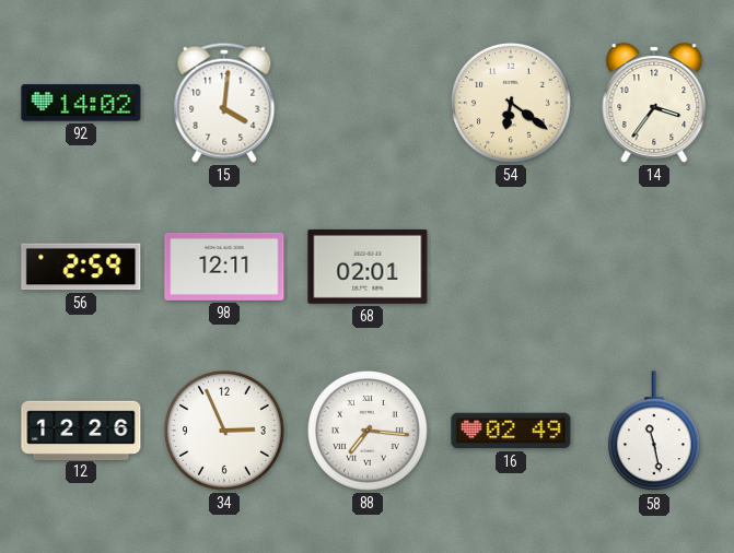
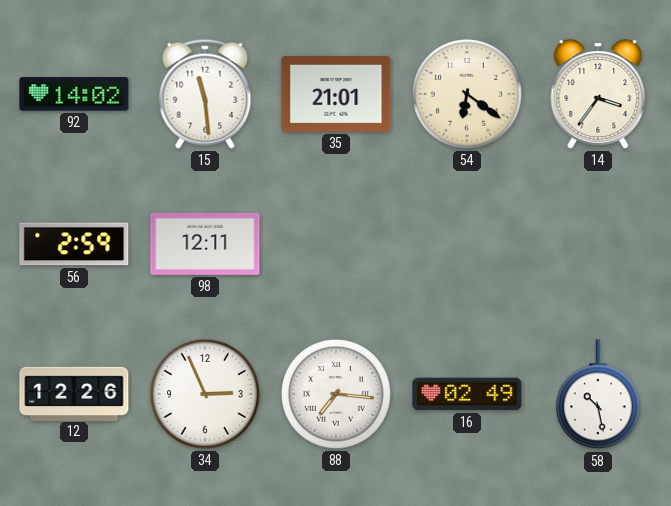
15: 4:01 -> 11:29 (205, 94)
35: none -> 21:01 (336, 94)
68: 02:01 -> none (368, 267)
58: 11:28 -> 10:28 (598, 395)
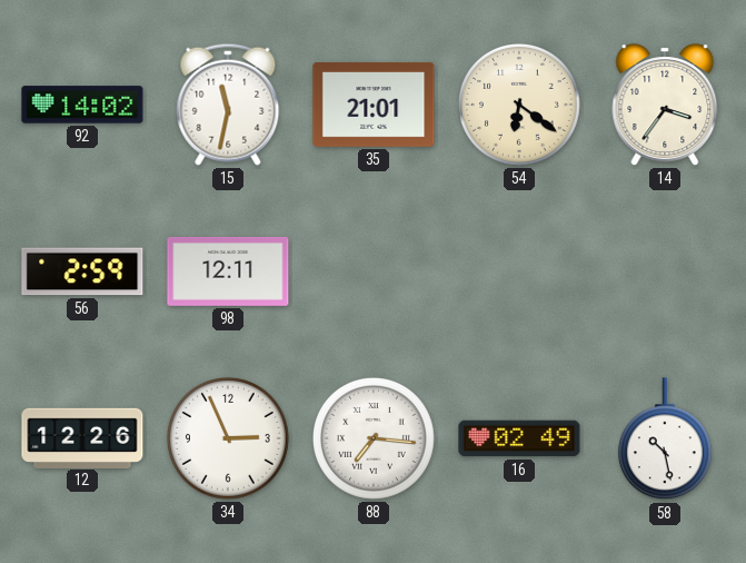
15: 11:29 -> 11:32 (228, 105)
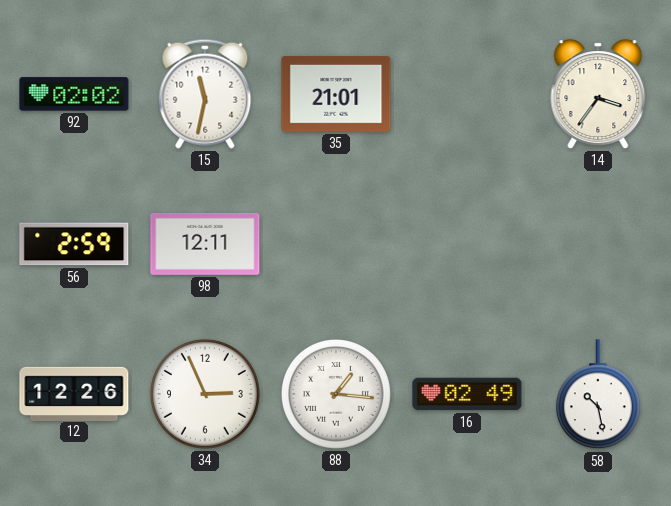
92: 14:02 -> 02:02 (74, 94)
54: 6:21 -> none (519, 105)
88: 7:16 -> 1:16 (336, 394)
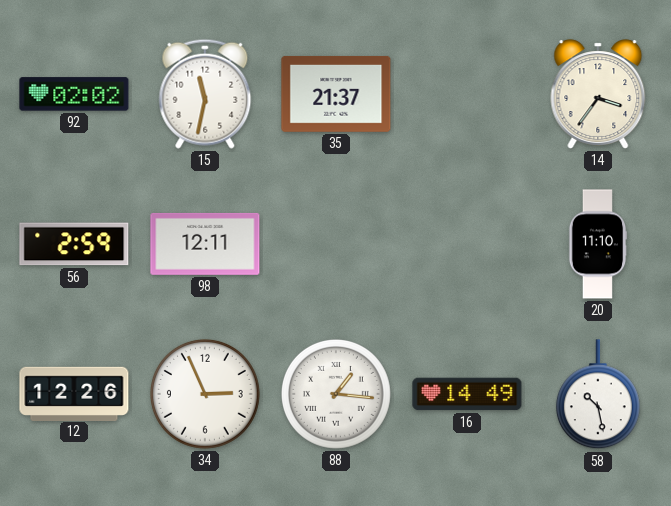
35: 21:01 -> 21:37 (336, 94)
20: none -> 11:10 (598, 244)
16: 02:49 -> 14:49 (467, 394)
